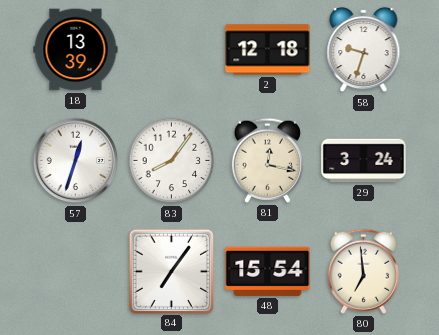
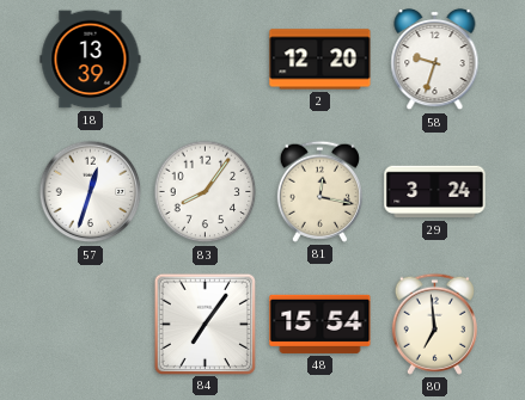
2: 12:18 -> 12:20 (321, 60)
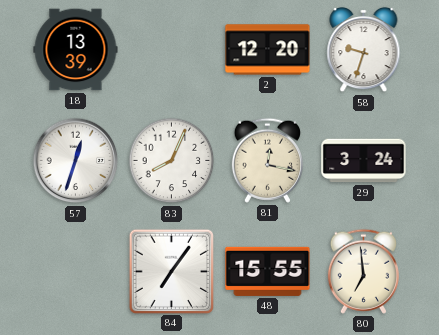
83: 8:06 -> 8:04 (172, 161)
48: 15:54 -> 15:55 (268, 271)
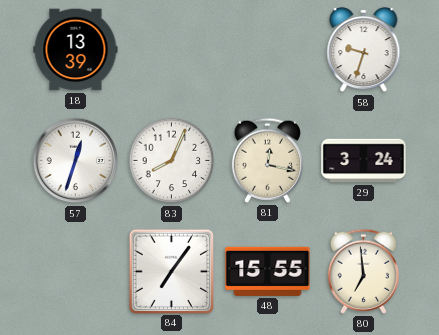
2: 12:20 -> none (268, 50)
